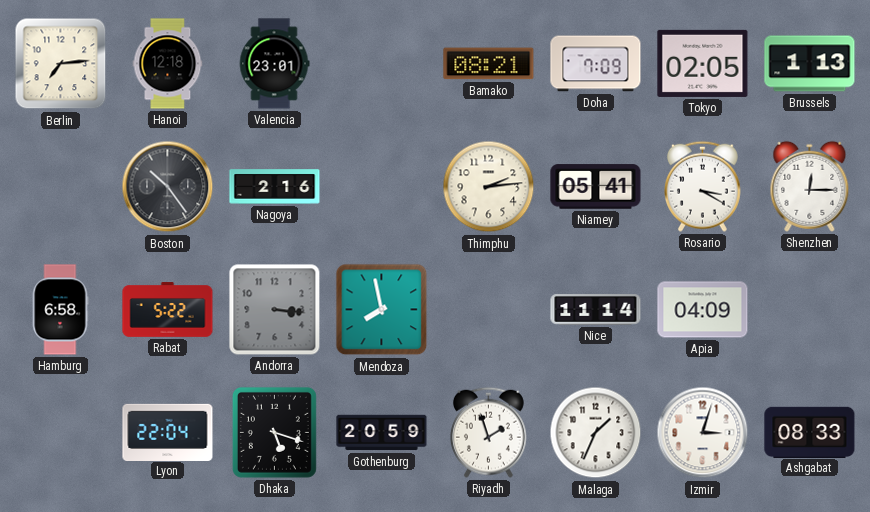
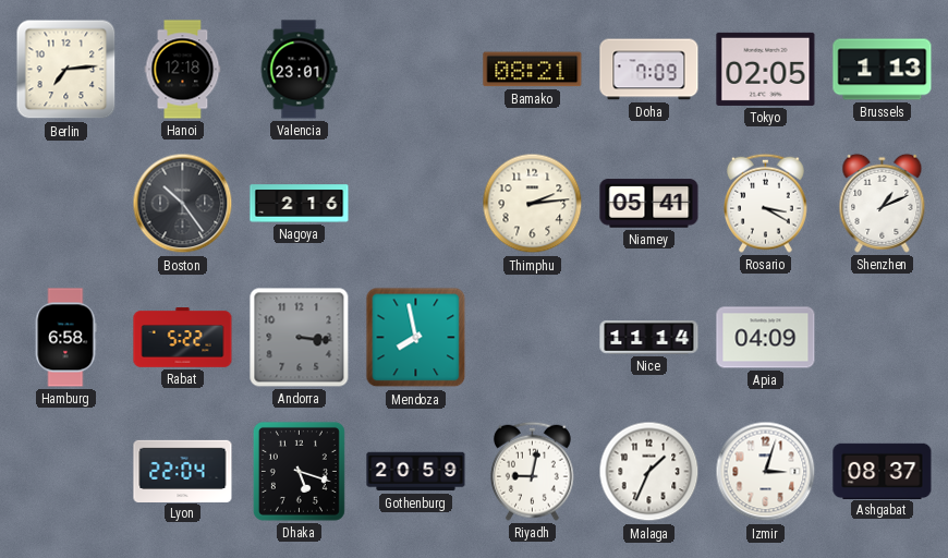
Shenzhen: 12:15 -> 1:11 (883, 203)
Riyadh: 1:57 -> 9:02 (532, 471)
Ashgabat: 08:33 -> 08:37 (883, 471)
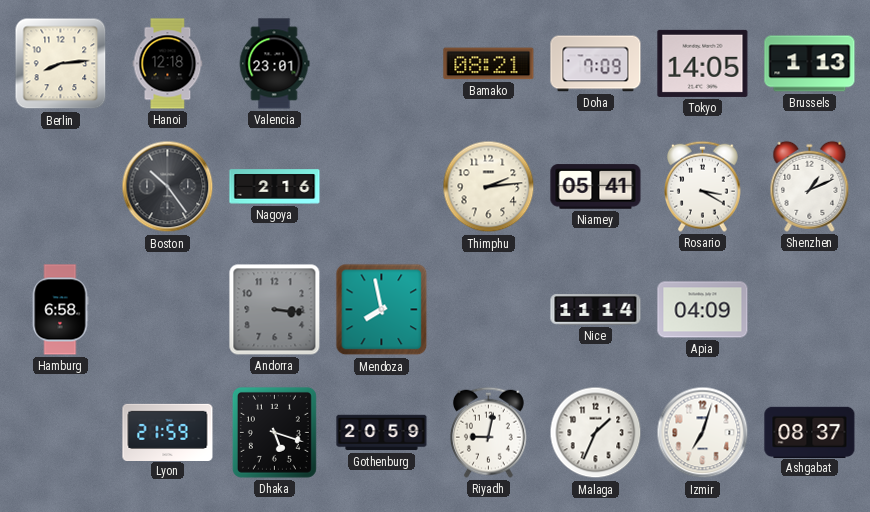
Berlin: 7:14 -> 8:14 (61, 64)
Tokyo: 02:05 -> 14:05 (703, 63)
Rabat: 5:22 -> none (183, 338)
Lyon: 22:04 -> 21:59 (168, 432)
Izmir: 3:03 -> 7:03 (703, 433)
